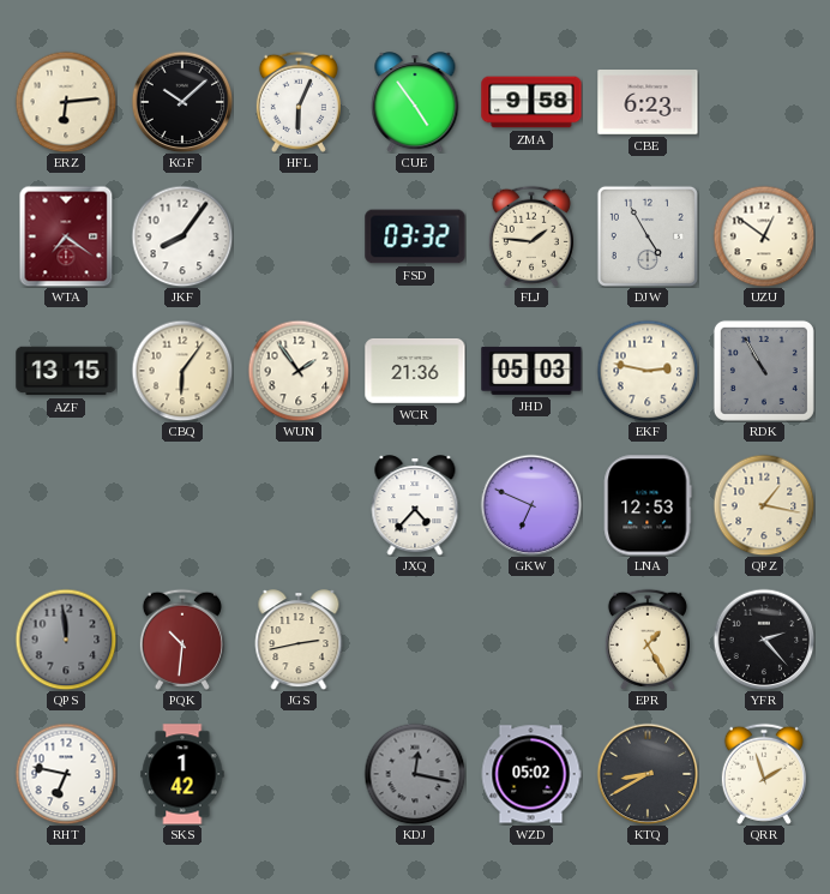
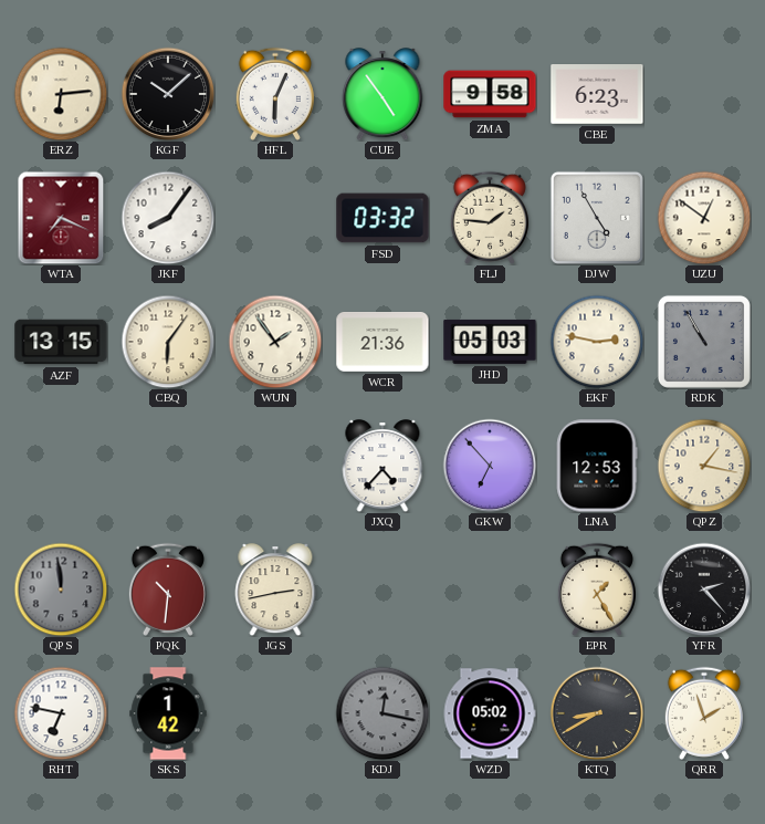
WTA: 7:21 -> 7:19 (61, 218)
GKW: 6:49 -> 6:53 (490, 466)
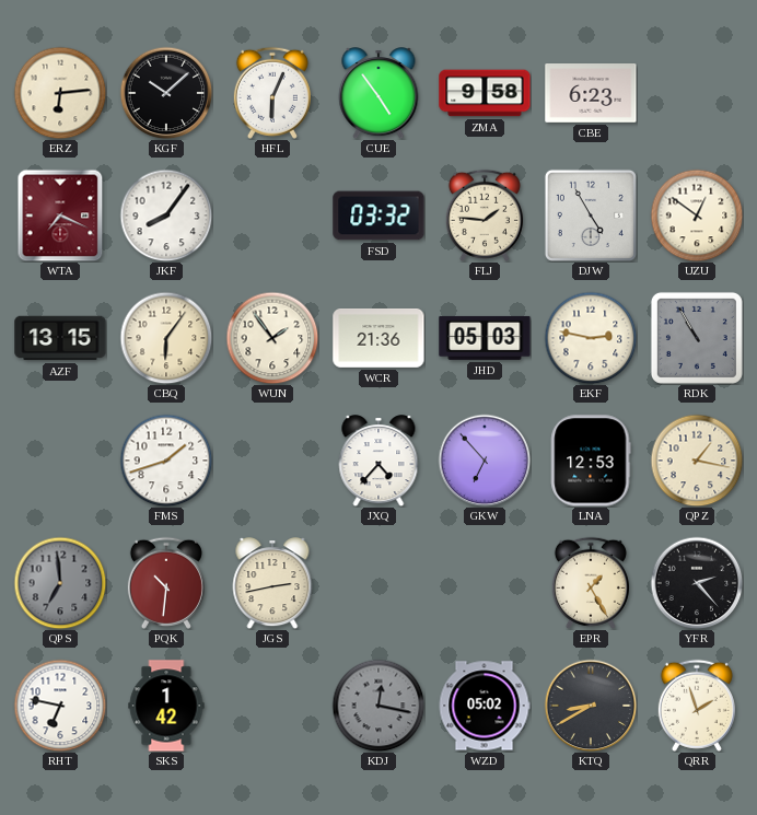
FMS: none -> 1:42 (166, 461)
QPS: 11:59 -> 6:59 (60, 583)
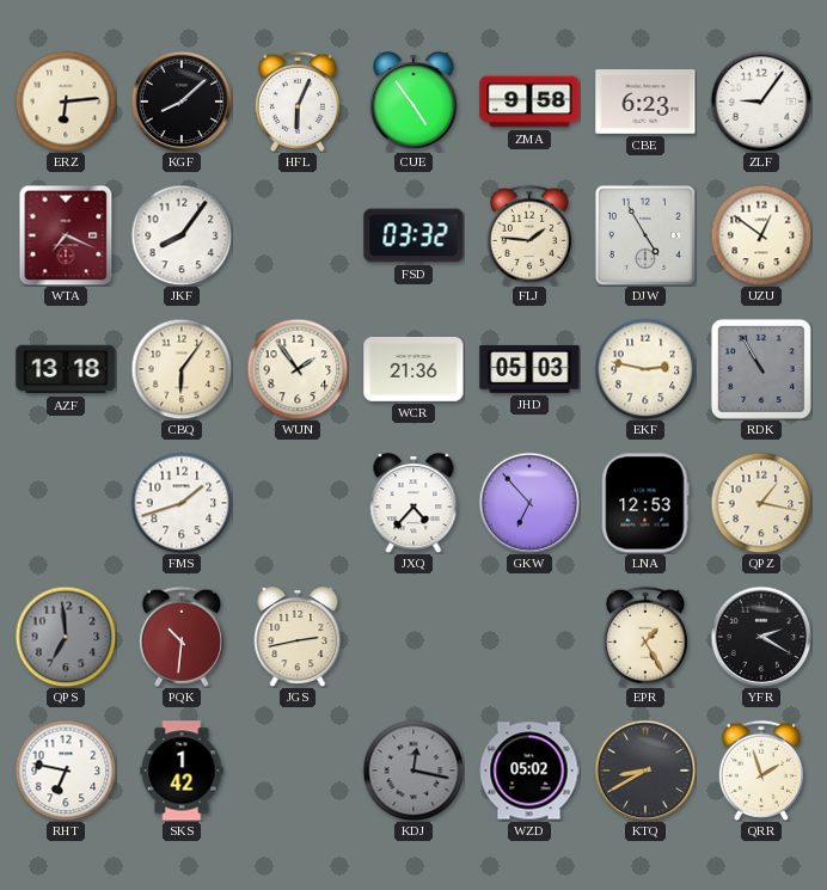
KGF: 10:08 -> 8:08 (182, 102)
ZLF: none -> 9:06 (761, 102)
AZF: 13:15 -> 13:18 (66, 369)
YFR: 2:23 -> 2:20 (761, 637)
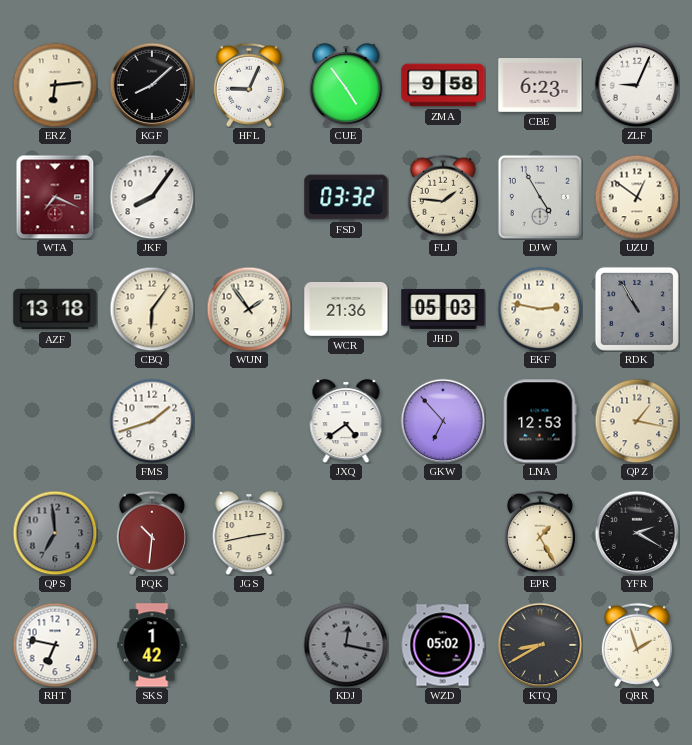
HFL: 6:04 -> 9:04 (249, 85)
ZLF: 9:06 -> 9:04 (637, 85)
JXQ: 4:37 -> 4:39 (346, 421)
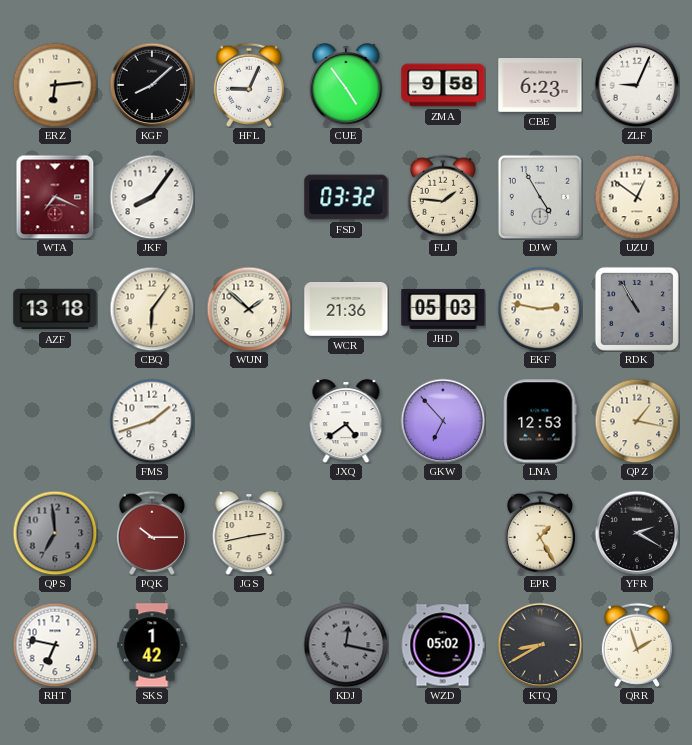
WUN: 1:54 -> 1:52 (249, 309)
PQK: 10:31 -> 10:15 (152, 533)
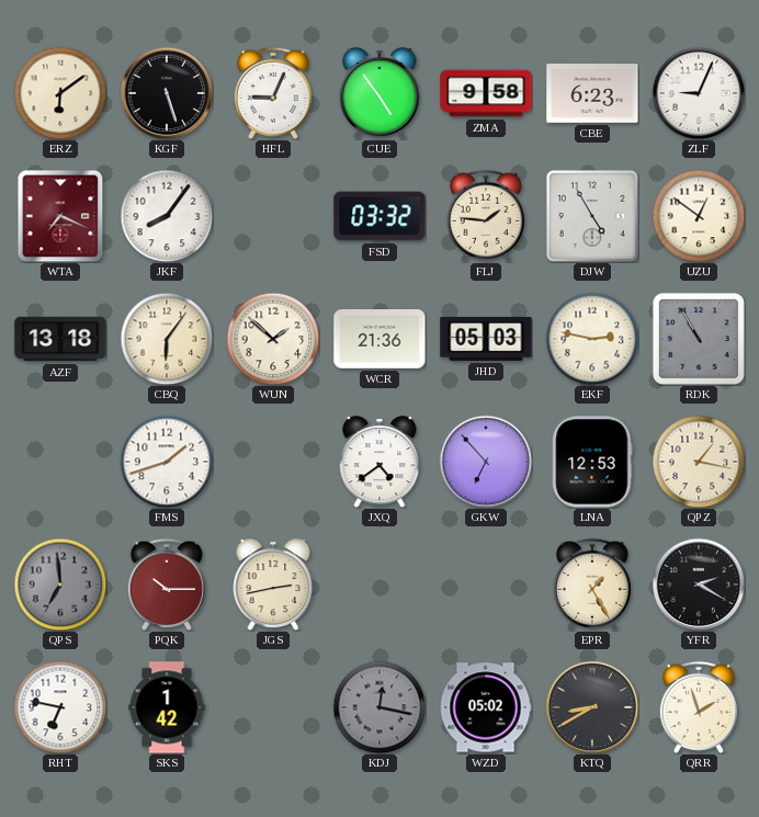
ERZ: 6:14 -> 6:09 (60, 93)
KGF: 8:08 -> 5:27 (167, 93)
